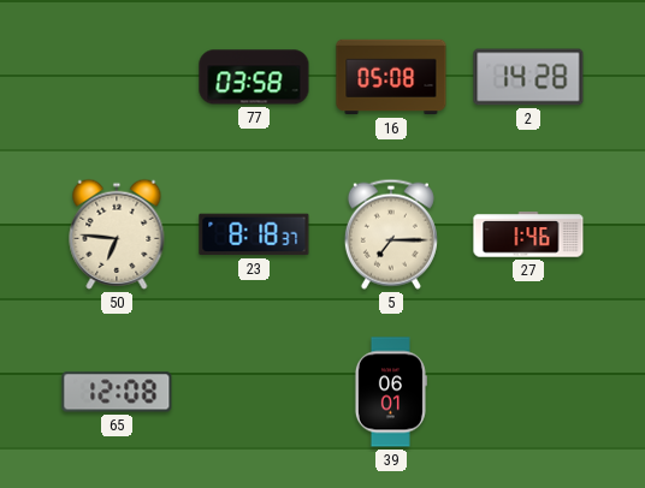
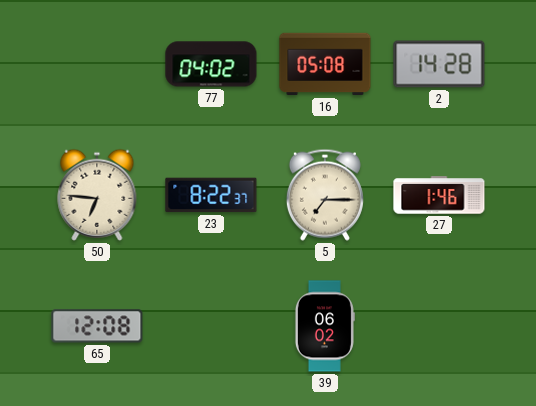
77: 03:58 -> 04:02 (211, 64)
23: 8:18 -> 8:22 (211, 195)
39: 06:01 -> 06:02 (324, 326)
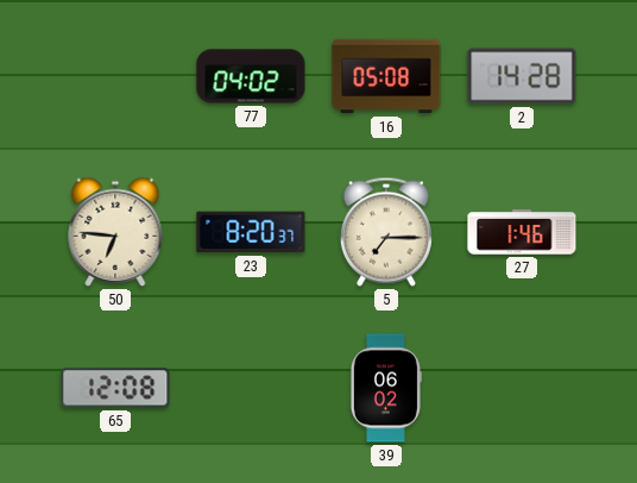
23: 8:22 -> 8:20 (251, 232)
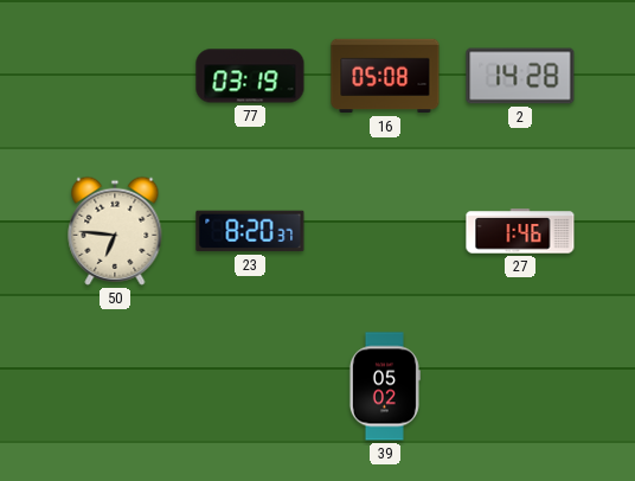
77: 04:02 -> 03:19 (250, 76)
5: 7:15 -> none (386, 232)
65: 12:08 -> none (115, 388)
39: 06:02 -> 05:02 (384, 386)
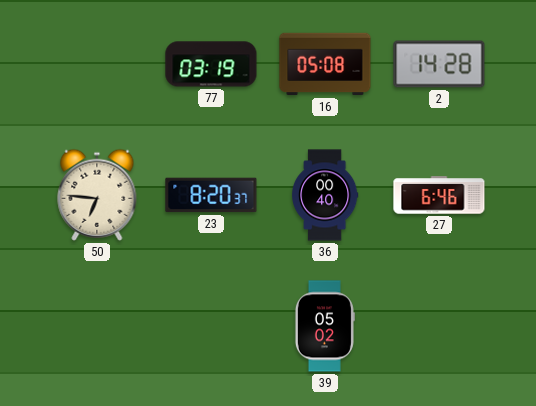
36: none -> 00:40 (325, 195)
27: 1:46 -> 6:46 (439, 195)
